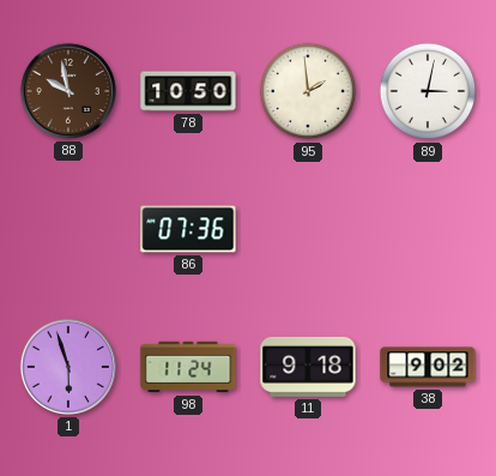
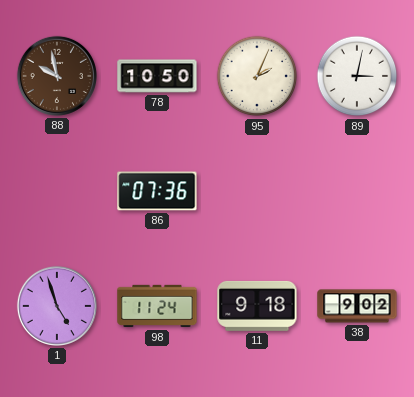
95: 1:59 -> 2:04 (257, 76)
1: 5:57 -> 4:57 (57, 306)
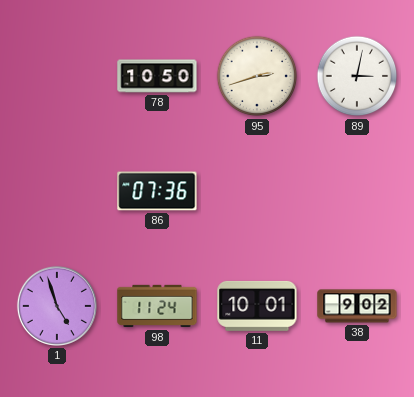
88: 9:58 -> none (57, 76)
95: 2:04 -> 2:42 (257, 76)
11: 9:18 -> 10:01 (257, 306)
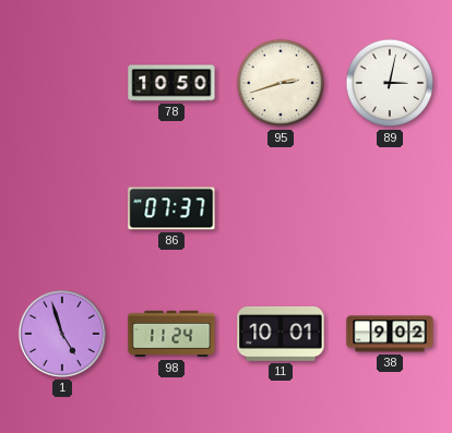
86: 07:36 -> 07:37 (171, 208)
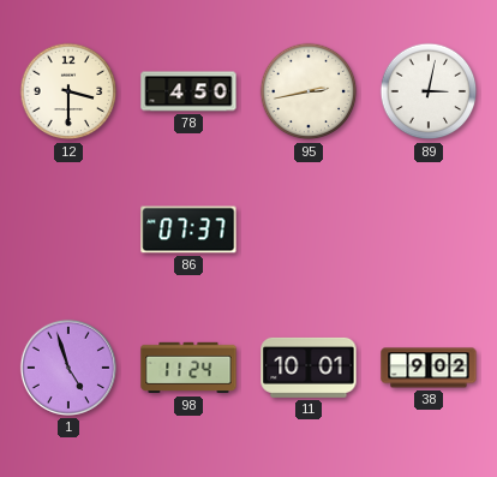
12: none -> 3:30 (68, 91)
78: 10:50 -> 4:50 (188, 91)
95: 2:42 -> 2:43 (309, 91)
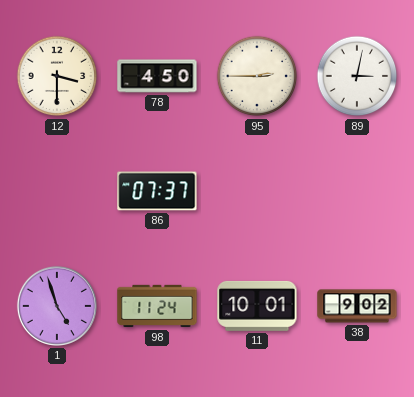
95: 2:43 -> 2:45 (257, 76)
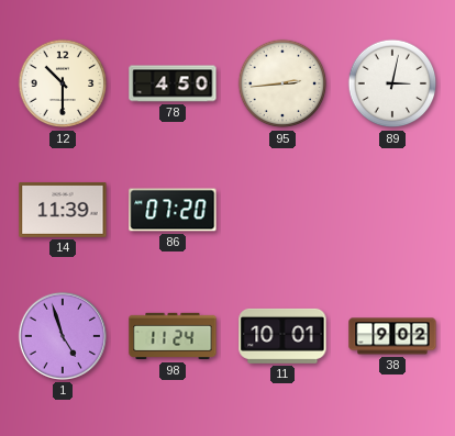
12: 3:30 -> 10:30 (63, 83)
95: 2:45 -> 2:44 (282, 83)
14: none -> 11:39 (63, 210)
86: 07:37 -> 07:20 (173, 210)
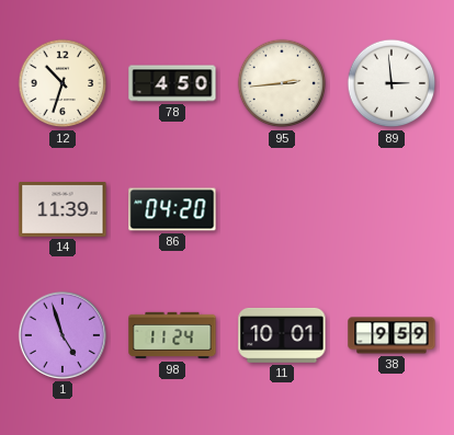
12: 10:30 -> 10:33 (63, 83)
89: 3:02 -> 2:59 (391, 83)
86: 07:20 -> 04:20 (172, 209)
38: 9:02 -> 9:59 (391, 335)
